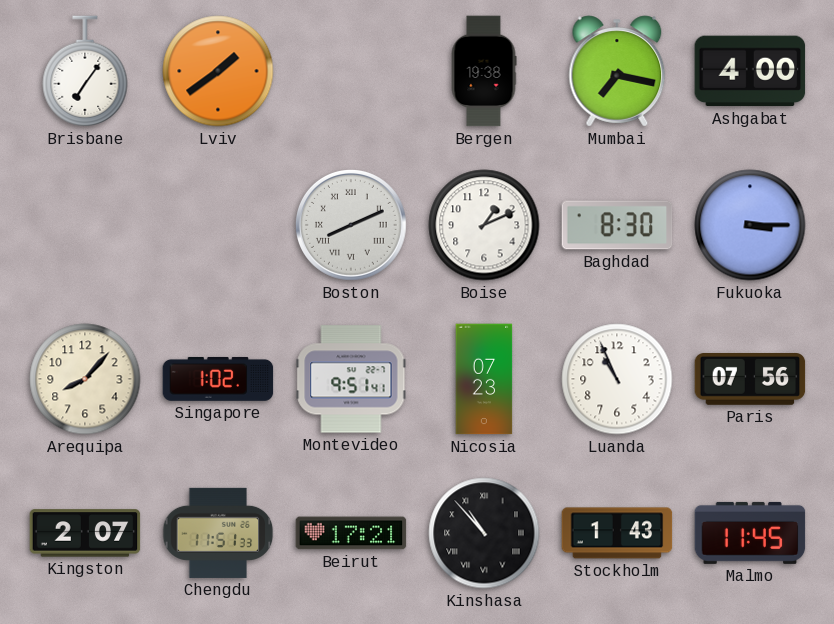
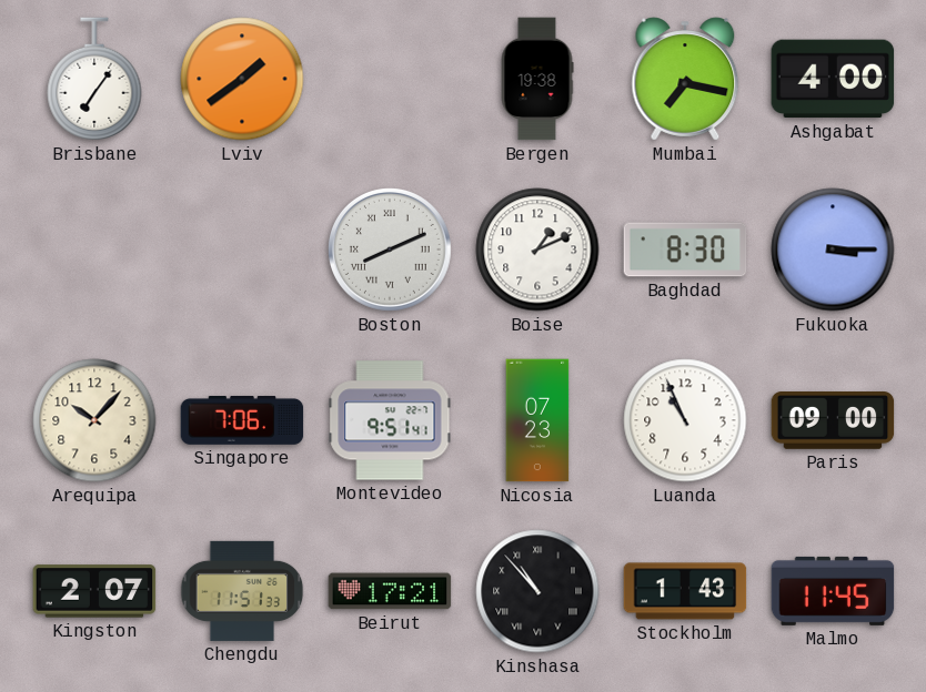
Arequipa: 8:07 -> 10:07 (94, 420)
Singapore: 1:02 -> 7:06 (242, 420)
Paris: 07:56 -> 09:00 (833, 421)
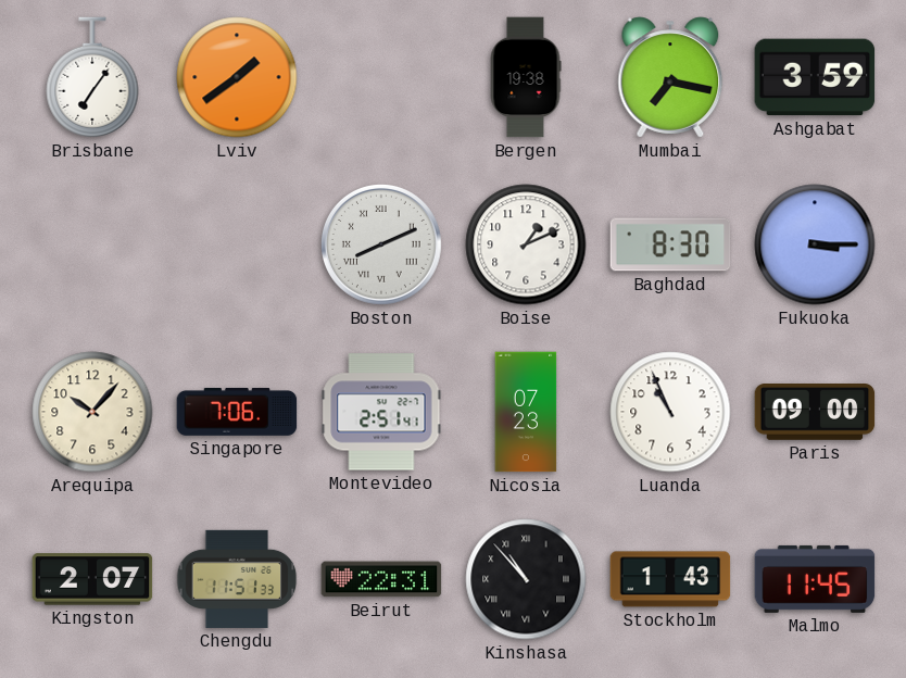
Ashgabat: 4:00 -> 3:59 (815, 77)
Montevideo: 9:51 -> 2:51 (381, 412)
Beirut: 17:21 -> 22:31 (381, 579)
